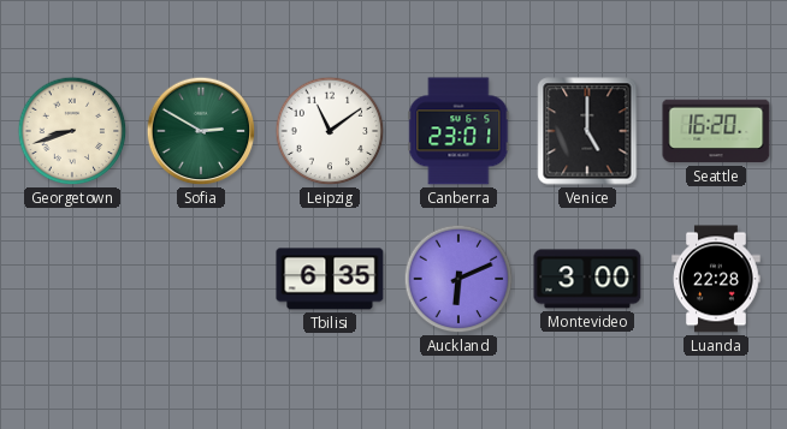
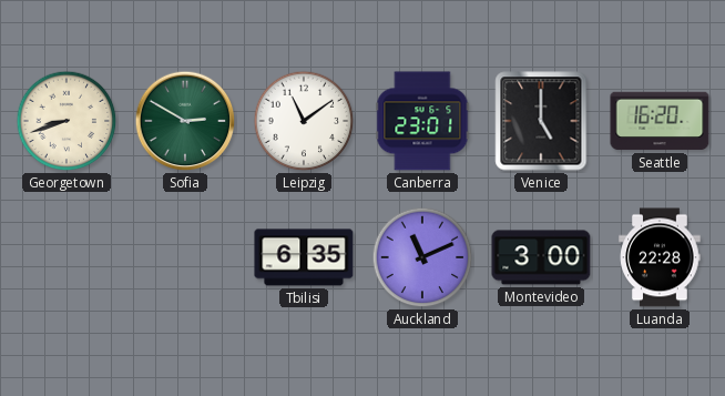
Auckland: 6:11 -> 11:11 (422, 257)
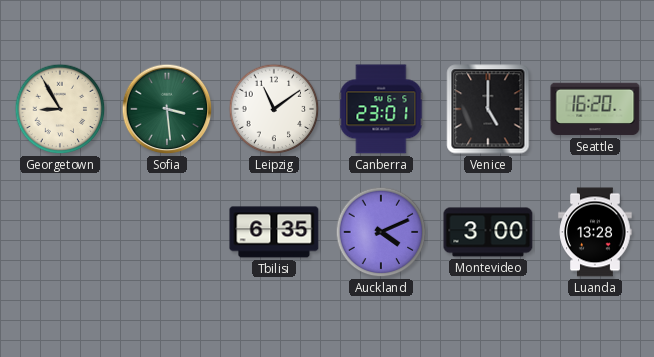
Georgetown: 8:42 -> 8:55 (60, 109)
Sofia: 2:50 -> 3:29 (167, 109)
Auckland: 11:11 -> 4:11 (381, 232)
Luanda: 22:28 -> 13:28 (595, 232)
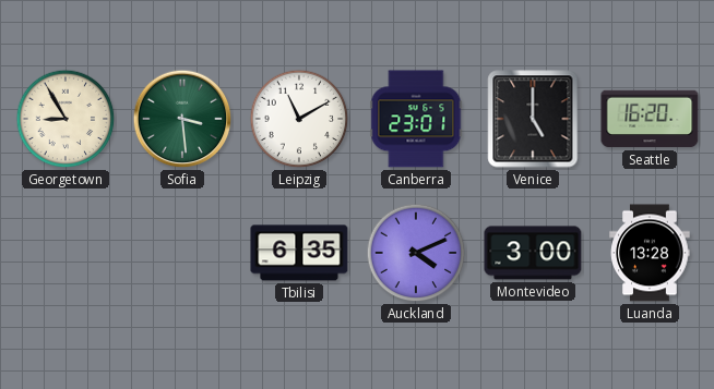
Leipzig: 11:09 -> 11:10 (299, 119)
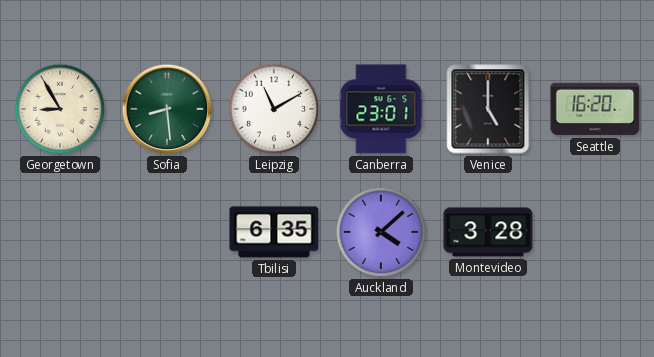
Sofia: 3:29 -> 8:29 (167, 109)
Auckland: 4:11 -> 4:08 (381, 232)
Montevideo: 3:00 -> 3:28 (488, 232)
Luanda: 13:28 -> none (650, 253)
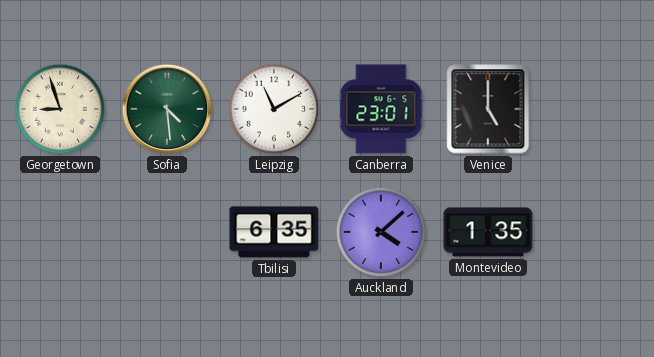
Georgetown: 8:55 -> 8:57 (60, 109)
Sofia: 8:29 -> 4:29 (167, 109)
Seattle: 16:20 -> none (595, 109)
Montevideo: 3:28 -> 1:35 (488, 232)
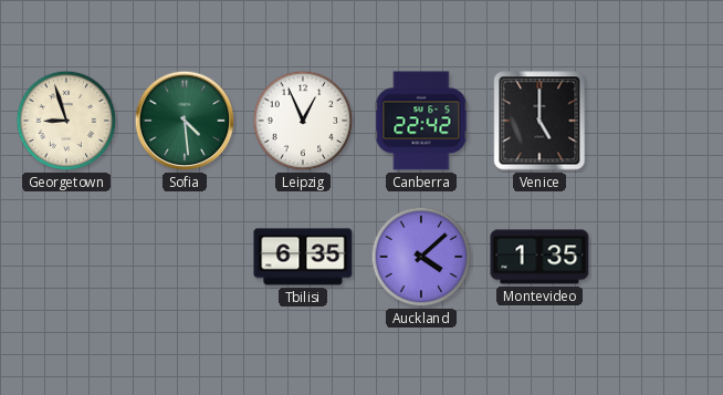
Leipzig: 11:10 -> 12:56 (303, 121)
Canberra: 23:01 -> 22:42 (421, 121)
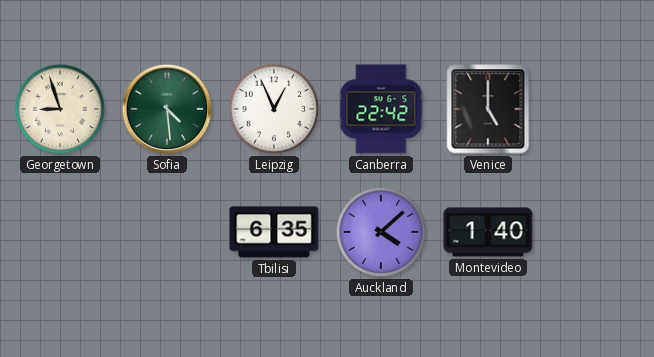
Montevideo: 1:35 -> 1:40 (488, 232)
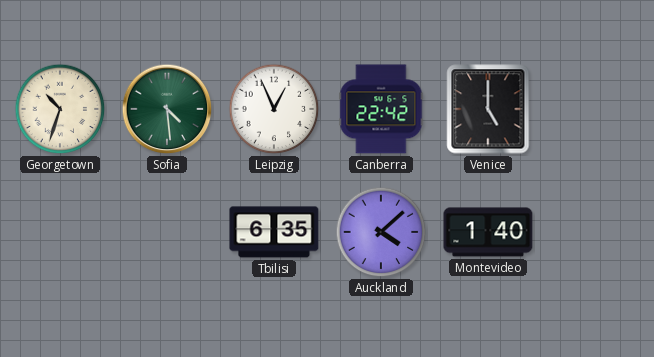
Georgetown: 8:57 -> 10:33 (60, 109)
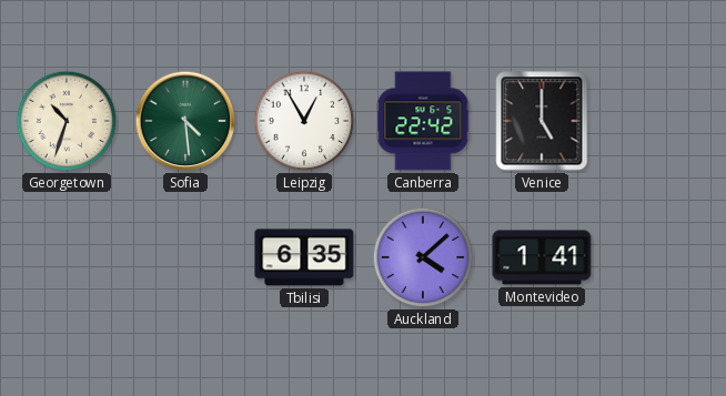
Leipzig: 12:56 -> 12:55 (304, 121)
Montevideo: 1:40 -> 1:41 (542, 257)
